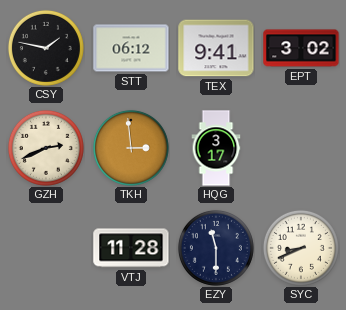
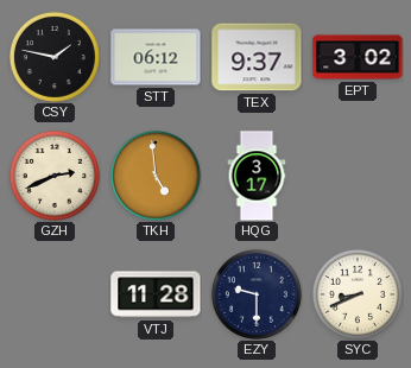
TEX: 9:41 -> 9:37 (257, 57)
TKH: 2:59 -> 4:59 (156, 176)
EZY: 11:30 -> 9:30 (257, 294)
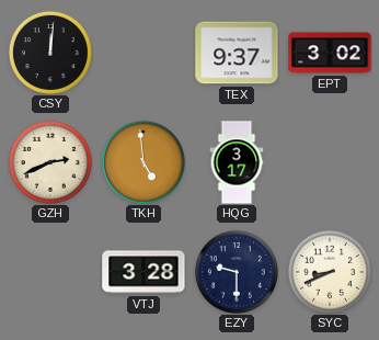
CSY: 1:47 -> 12:01 (50, 53)
STT: 06:12 -> none (156, 57)
VTJ: 11:28 -> 3:28 (143, 272)
